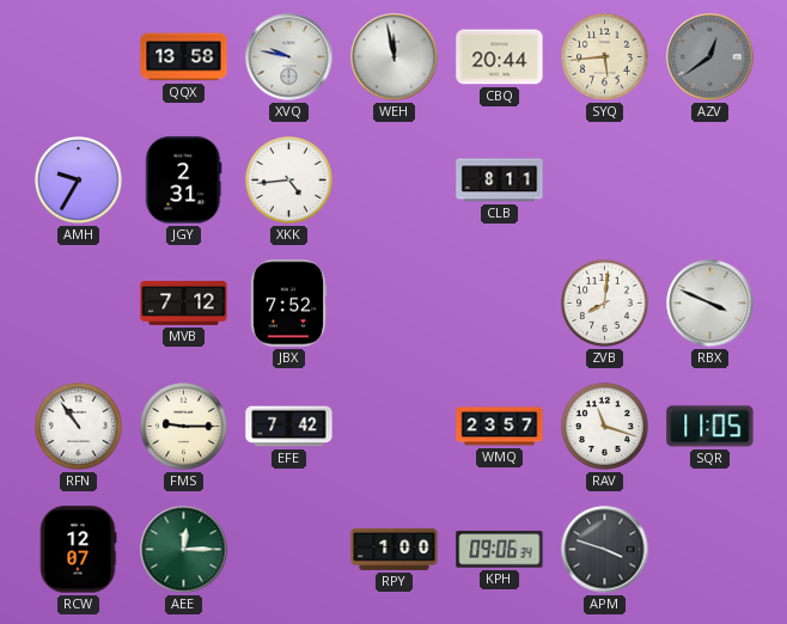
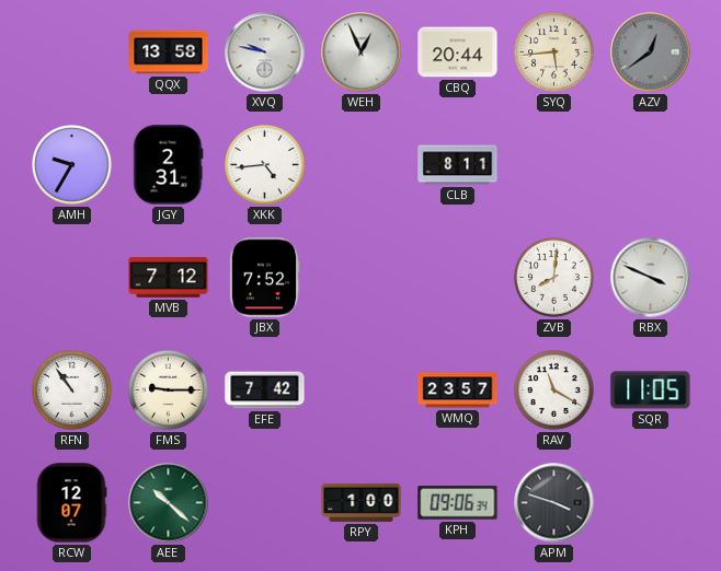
WEH: 11:58 -> 12:56 (362, 53)
RAV: 11:18 -> 11:20 (554, 391)
AEE: 12:15 -> 10:22 (169, 503)
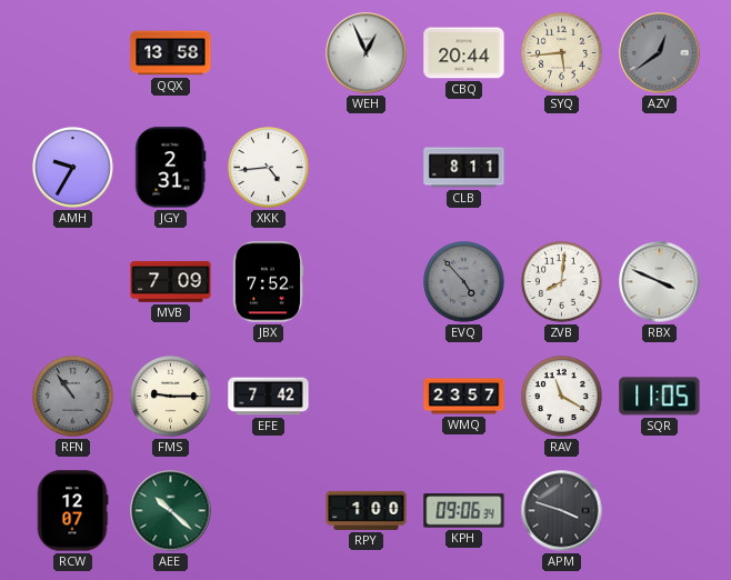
XVQ: 9:47 -> none (265, 53)
MVB: 7:12 -> 7:09 (171, 281)
EVQ: none -> 4:53 (464, 282)
RFN dial: white -> grey (73, 397)
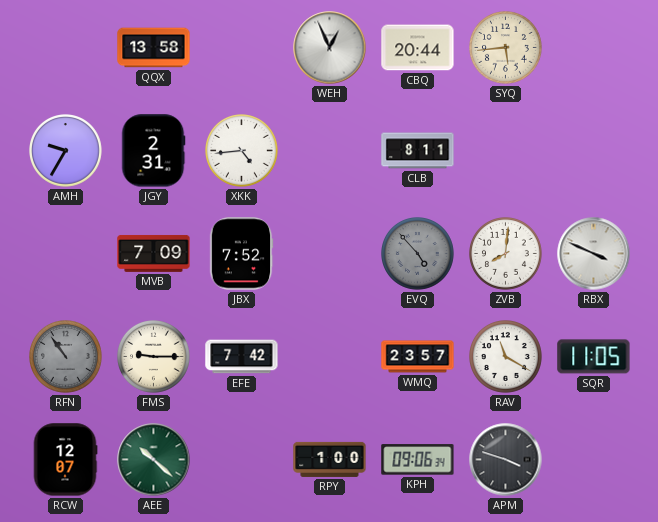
AZV: 12:39 -> none (660, 53)
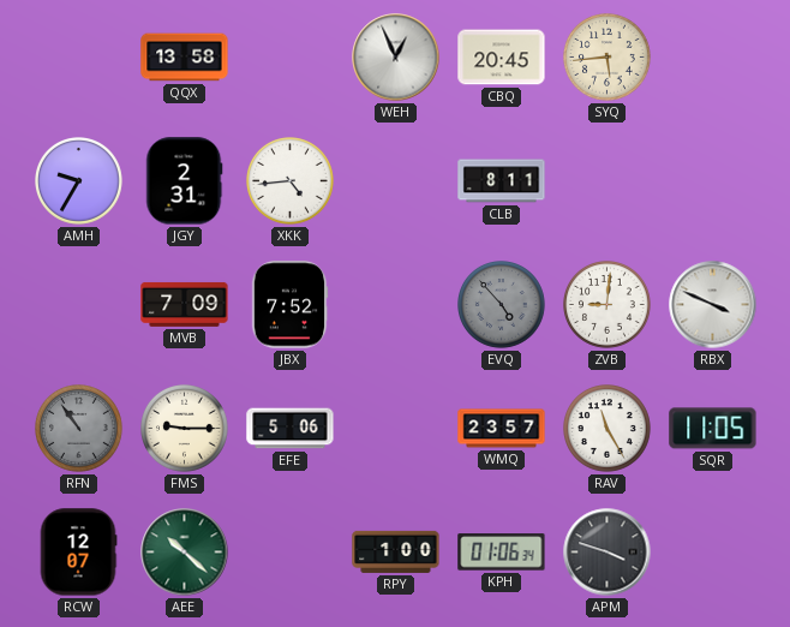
CBQ: 20:44 -> 20:45 (502, 58)
ZVB: 8:01 -> 9:01 (608, 305)
EFE: 7:42 -> 5:06 (291, 429)
RAV: 11:20 -> 11:25 (608, 429)
KPH: 09:06 -> 01:06 (502, 553)
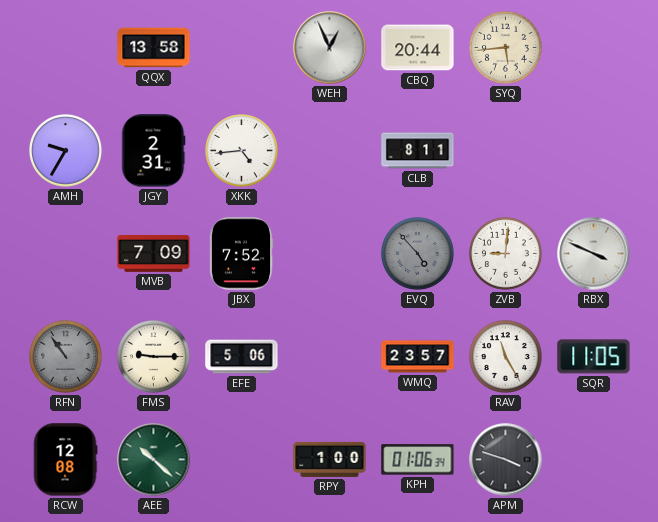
CBQ: 20:45 -> 20:44 (418, 48)
RCW: 12:07 -> 12:08 (65, 460)
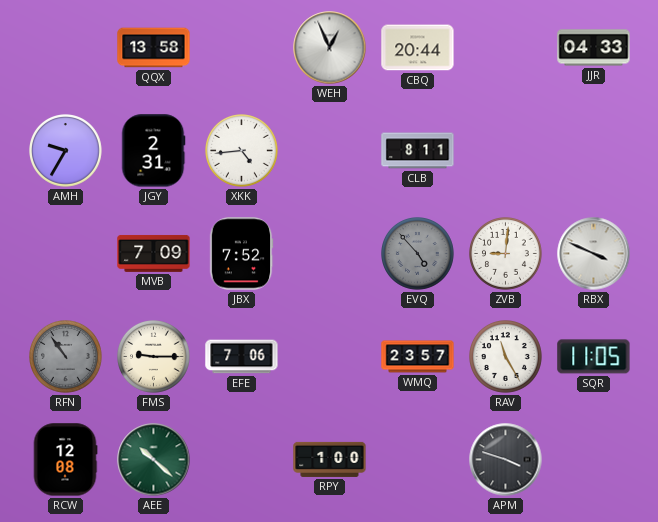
SYQ: 5:44 -> none (506, 48)
JJR: none -> 04:33 (594, 48)
EFE: 5:06 -> 7:06 (242, 357)
KPH: 01:06 -> none (418, 460)
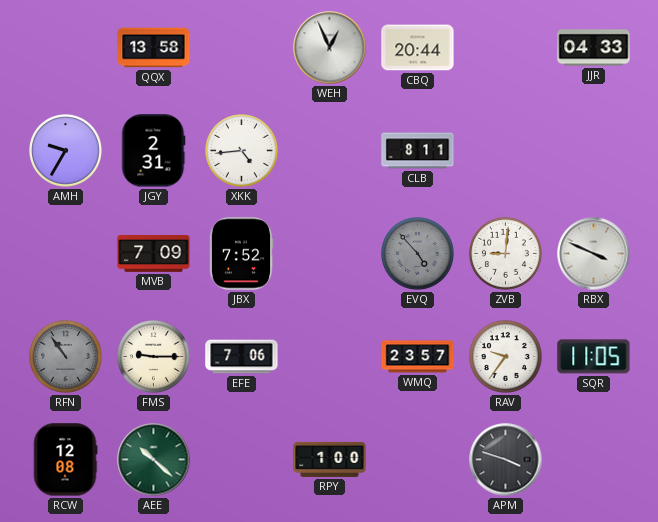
RAV: 11:25 -> 9:36 (506, 357)
